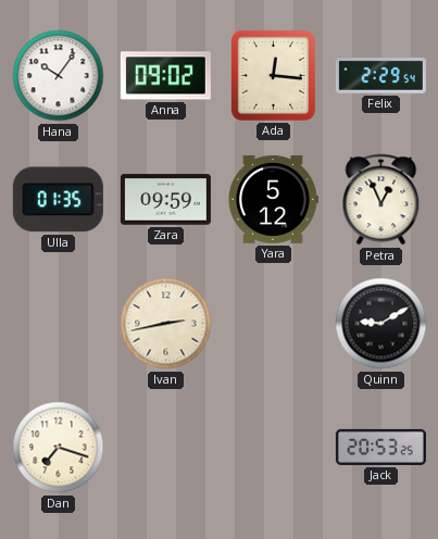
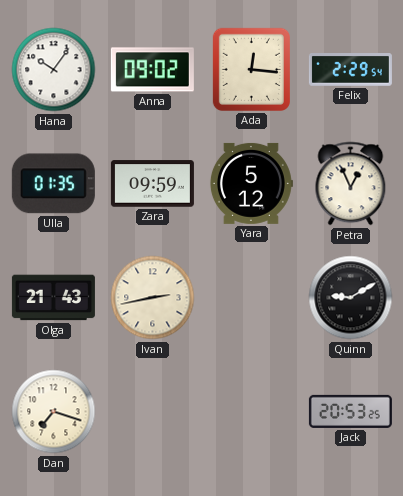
Olga: none -> 21:43 (53, 298)
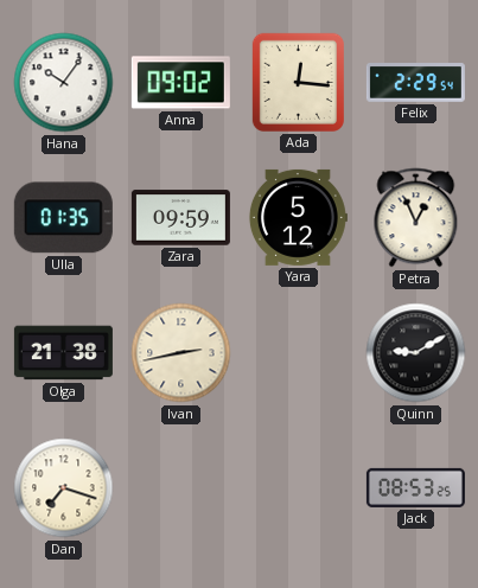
Olga: 21:43 -> 21:38 (63, 353)
Jack: 20:53 -> 08:53 (415, 487)
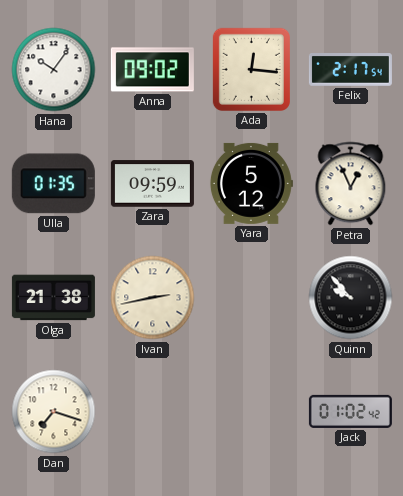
Felix: 2:29 -> 2:17 (350, 70)
Quinn: 9:10 -> 9:53 (351, 298)
Jack: 08:53 -> 01:02 (350, 411)
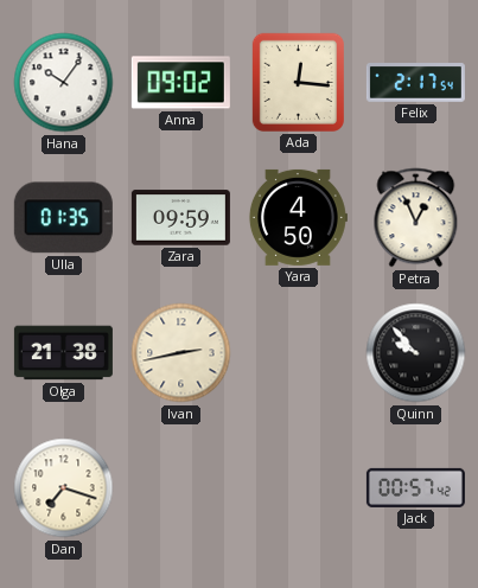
Yara: 5:12 -> 4:50 (298, 217)
Jack: 01:02 -> 00:57 (415, 487)
